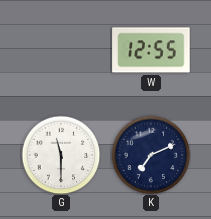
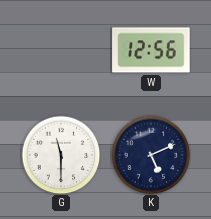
W: 12:55 -> 12:56 (151, 50)
K: 7:11 -> 5:11 (151, 155)
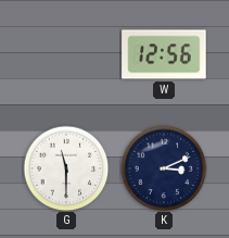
K: 5:11 -> 3:11 (164, 168)
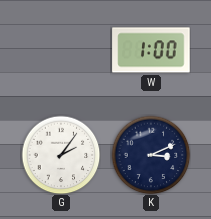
W: 12:56 -> 1:00 (151, 50)
G: 11:30 -> 2:06 (61, 155)
